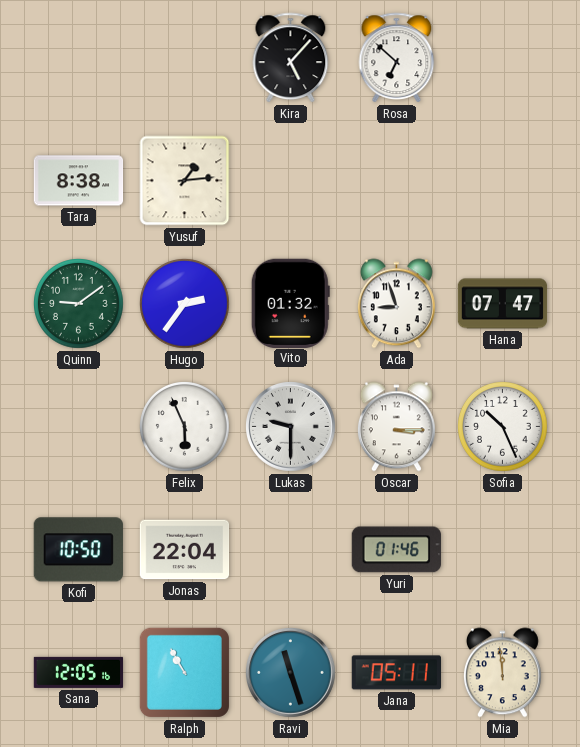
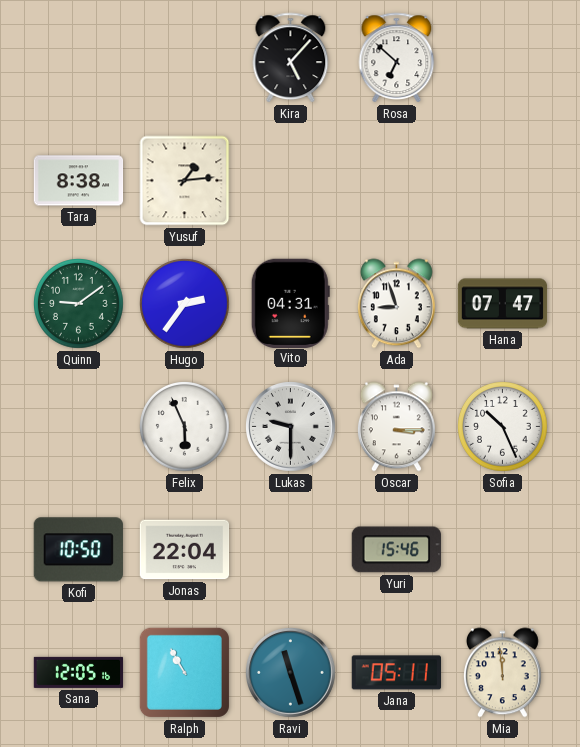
Vito: 01:32 -> 04:31 (290, 303)
Yuri: 01:46 -> 15:46 (396, 550)
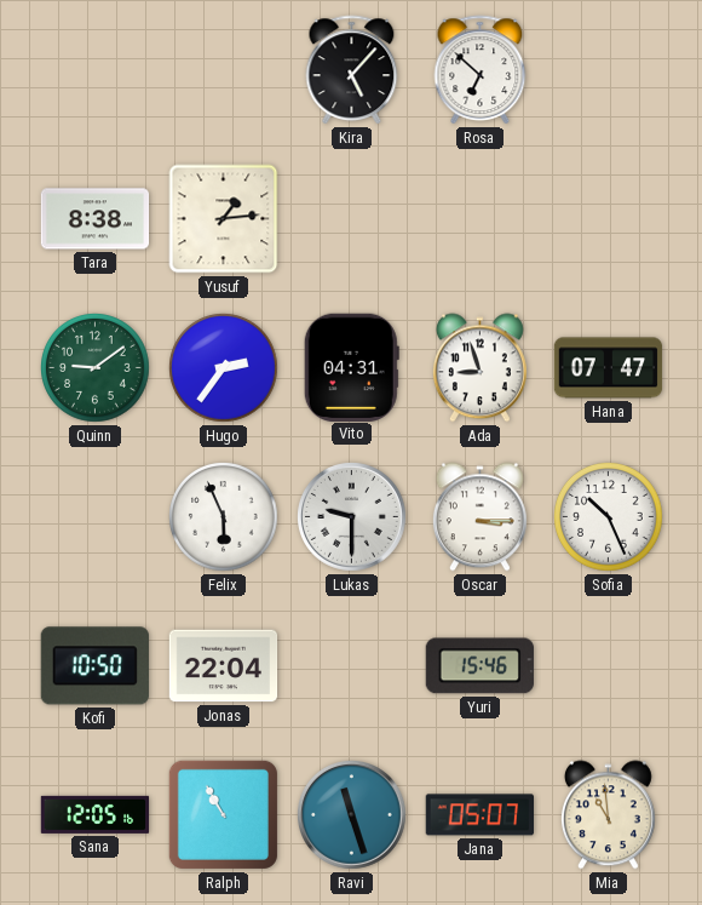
Jana: 05:11 -> 05:07 (479, 815)
Mia: 11:59 -> 10:59 (608, 815)
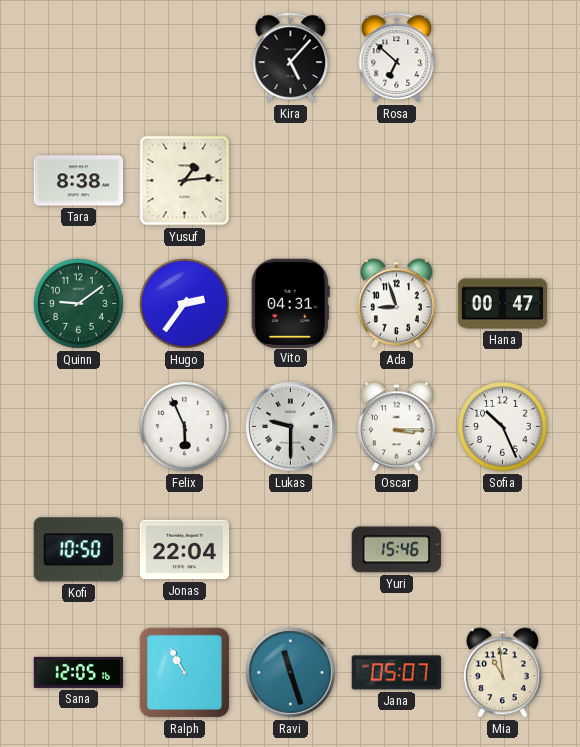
Hana: 07:47 -> 00:47 (503, 304)
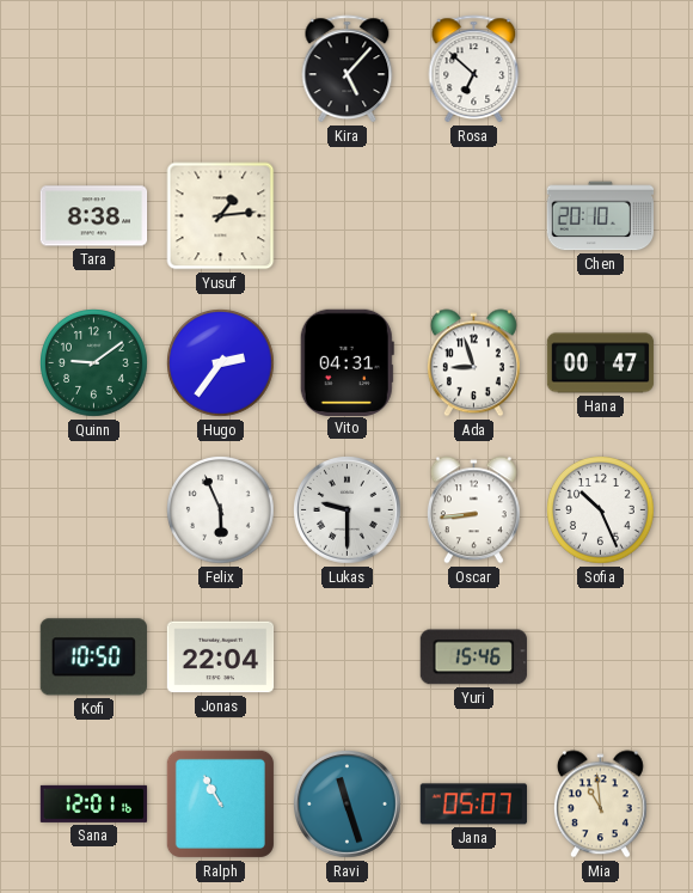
Chen: none -> 20:10 (601, 216)
Oscar: 3:15 -> 8:44 (473, 510)
Sana: 12:05 -> 12:01 (94, 803)
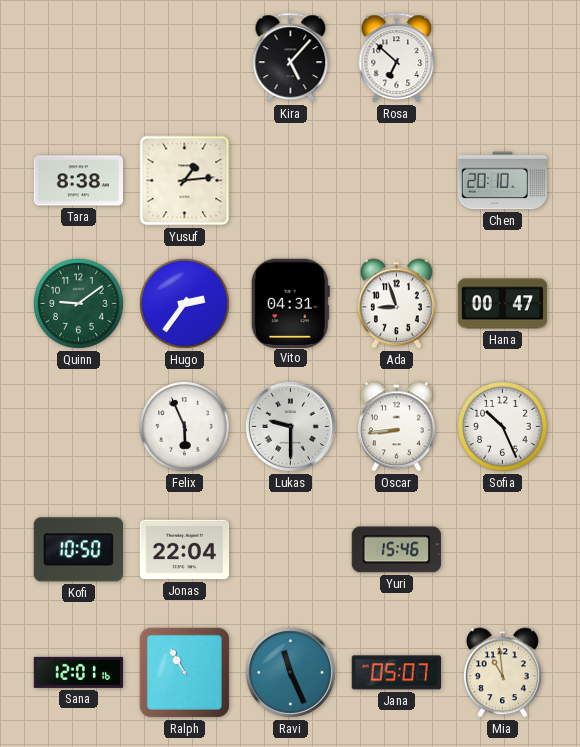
Ravi: 11:27 -> 11:26 (291, 673)
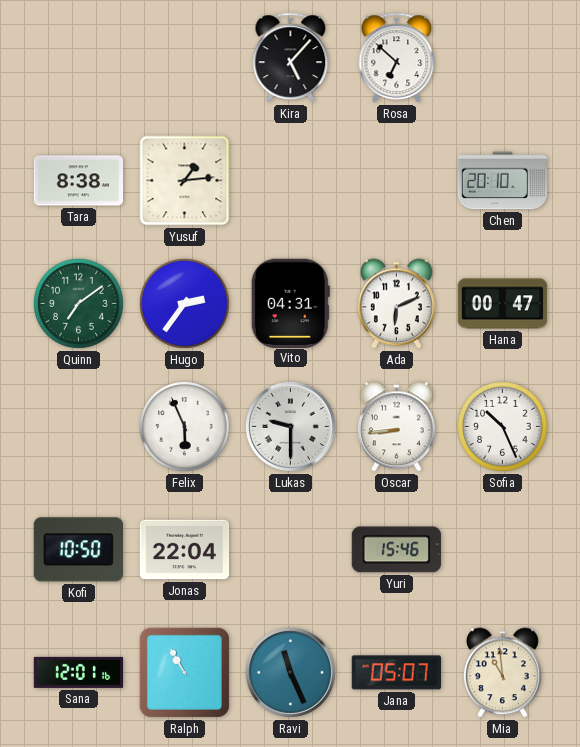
Quinn: 9:09 -> 7:09 (79, 304)
Ada: 8:57 -> 6:11 (396, 304)
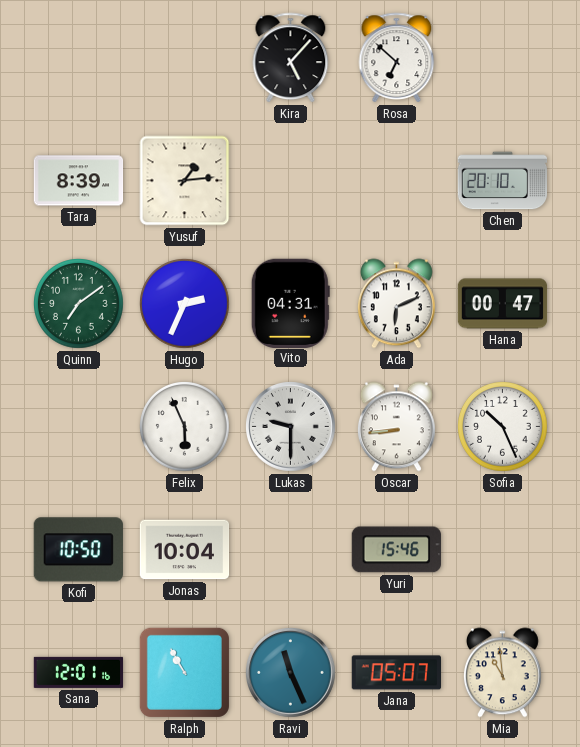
Tara: 8:38 -> 8:39 (79, 181)
Hugo: 2:36 -> 2:34 (185, 304)
Jonas: 22:04 -> 10:04 (185, 550)
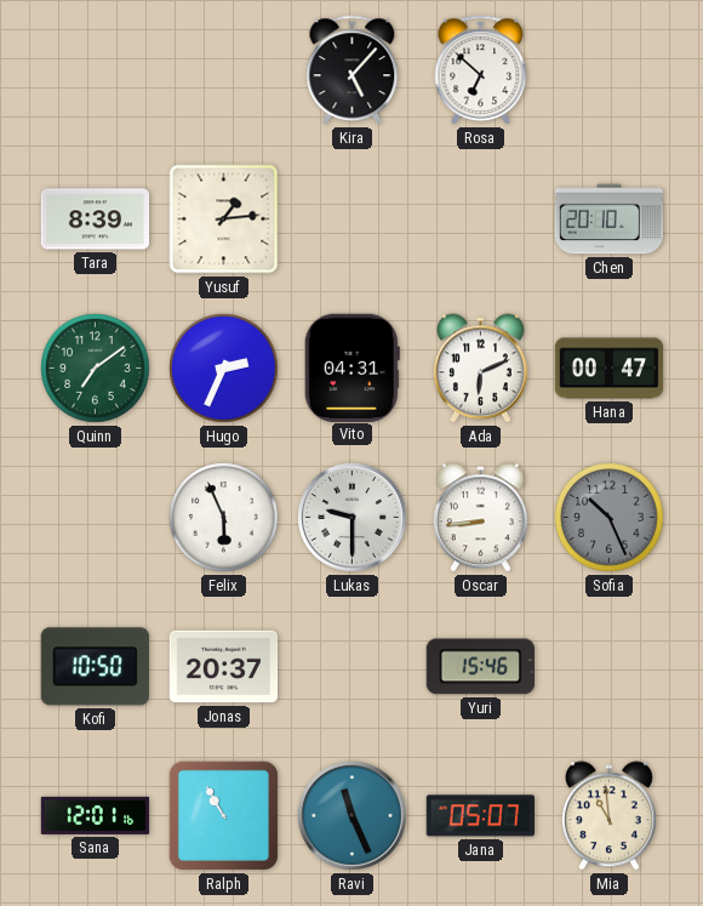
Sofia dial: white -> grey (610, 518)
Jonas: 10:04 -> 20:37 (224, 667)
